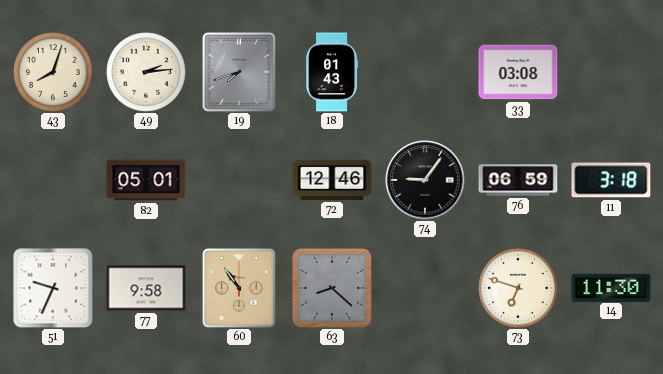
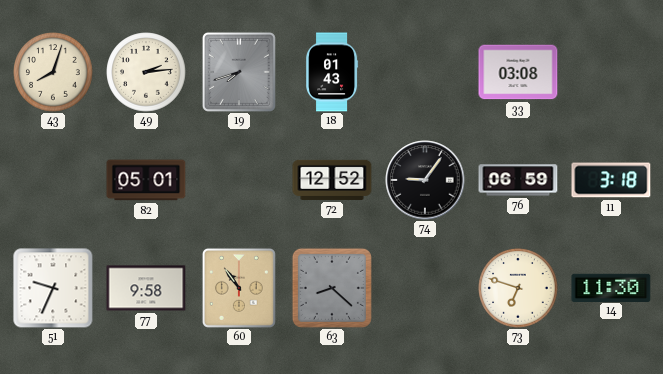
72: 12:46 -> 12:52 (332, 180)
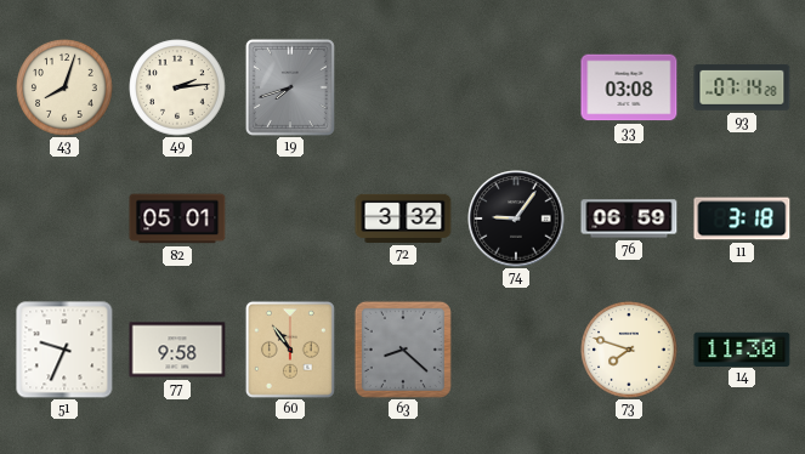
18: 01:43 -> none (333, 72)
93: none -> 07:14 (742, 87)
72: 12:52 -> 3:32 (403, 219)
73: 6:48 -> 7:48 (629, 350)
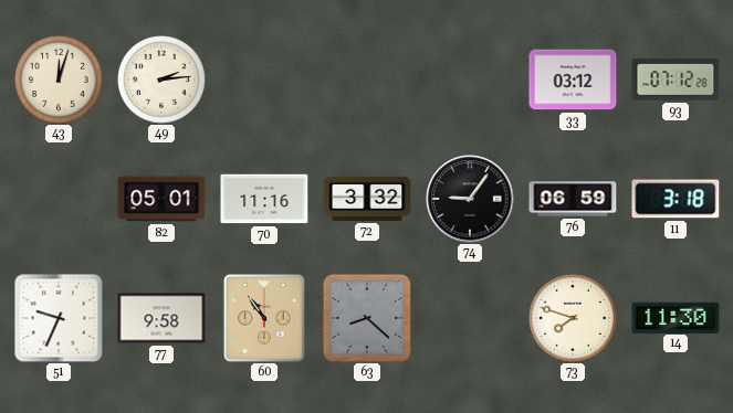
43: 8:03 -> 12:03 (59, 80)
19: 7:42 -> none (290, 87)
33: 03:08 -> 03:12 (573, 80)
93: 07:14 -> 07:12 (676, 80)
70: none -> 11:16 (264, 199)
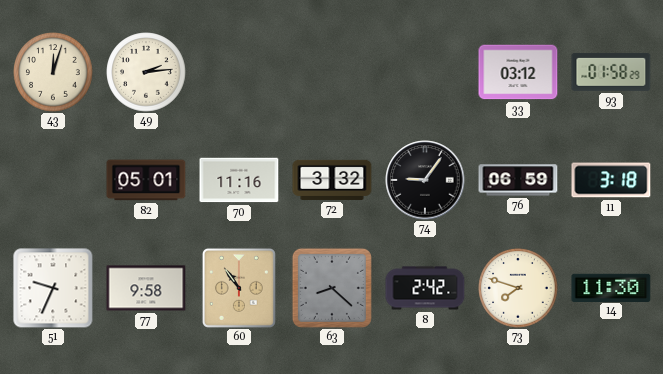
93: 07:12 -> 01:58 (611, 72)
8: none -> 2:42 (425, 288)
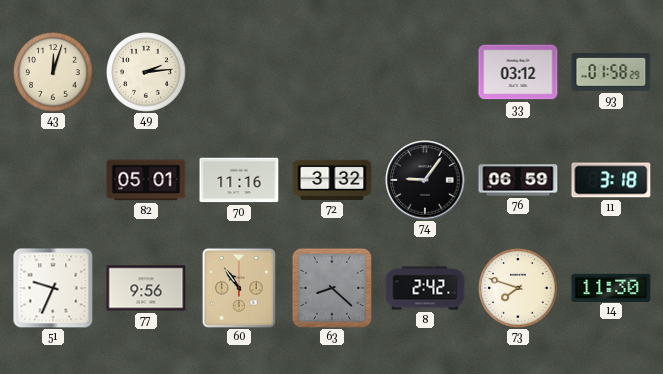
77: 9:58 -> 9:56 (146, 288)
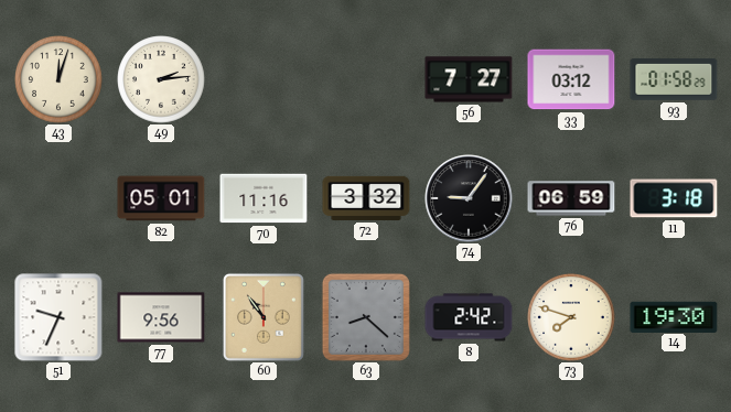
56: none -> 7:27 (469, 79)
14: 11:30 -> 19:30 (674, 316)
